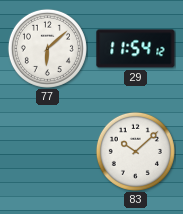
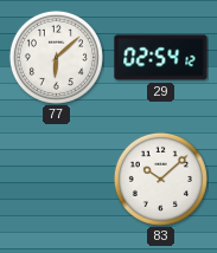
29: 11:54 -> 02:54 (161, 58)
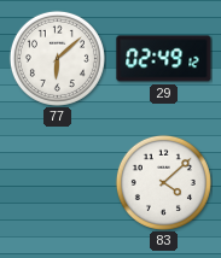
29: 02:54 -> 02:49 (164, 59)
83: 10:08 -> 4:08 (163, 182)
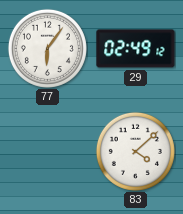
77: 6:08 -> 6:06 (47, 48)
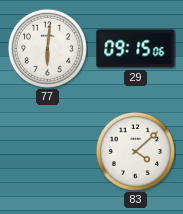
77: 6:06 -> 6:01 (47, 48)
29: 02:49 -> 09:15 (136, 49)
